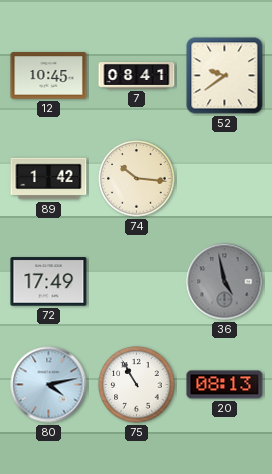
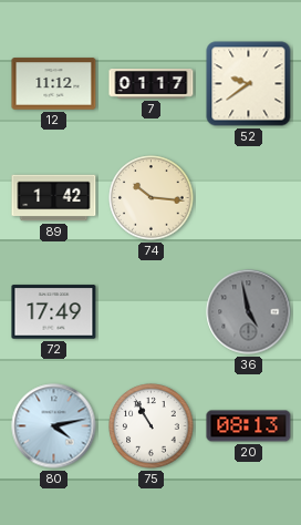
12: 10:45 -> 11:12 (54, 84)
7: 08:41 -> 01:17 (152, 84)
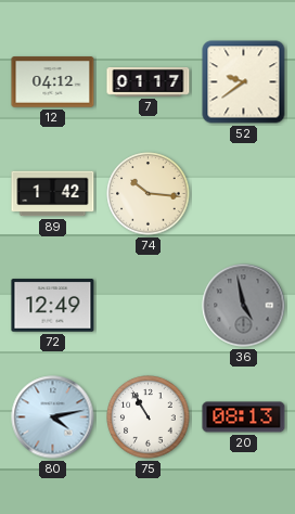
12: 11:12 -> 04:12 (53, 82)
72: 17:49 -> 12:49 (53, 306)
